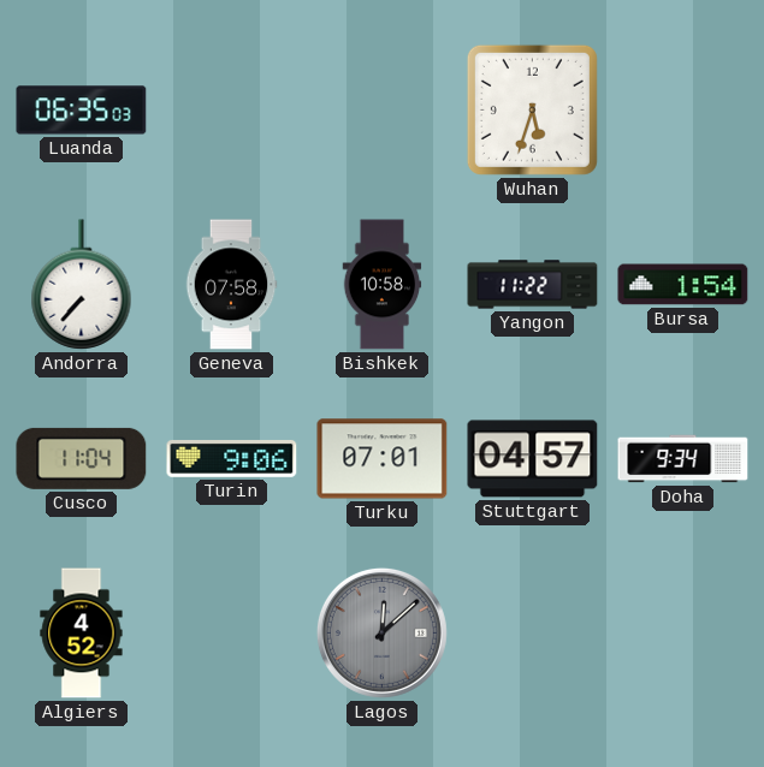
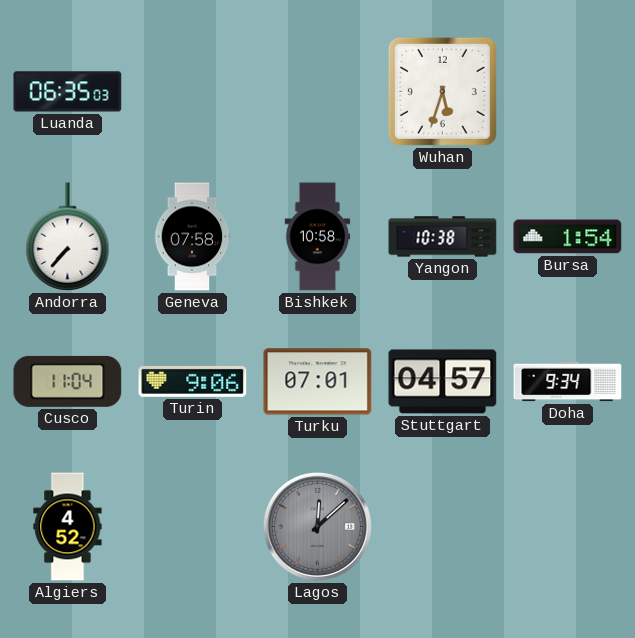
Yangon: 11:22 -> 10:38 (443, 237)
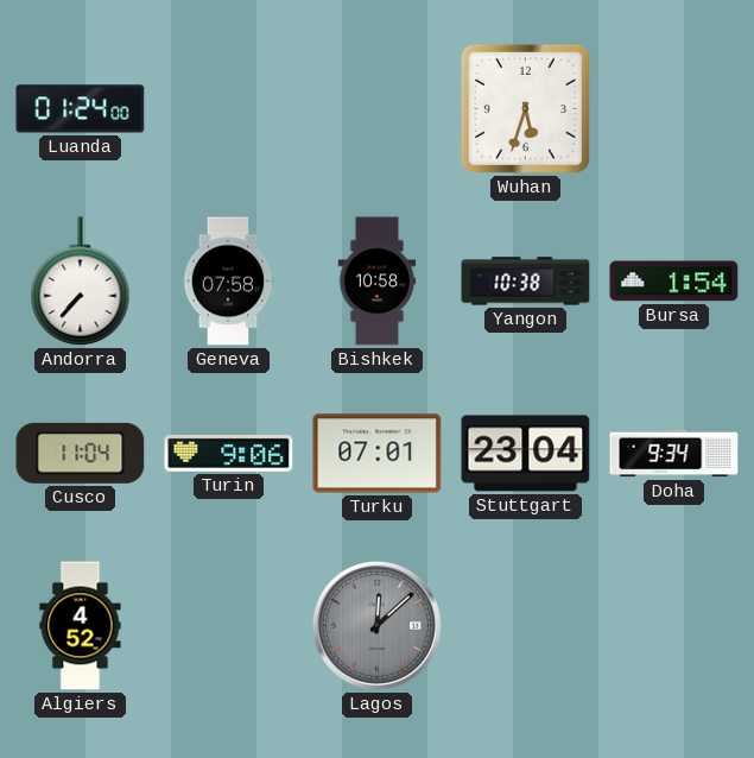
Luanda: 06:35 -> 01:24 (81, 109)
Stuttgart: 04:57 -> 23:04 (526, 454)
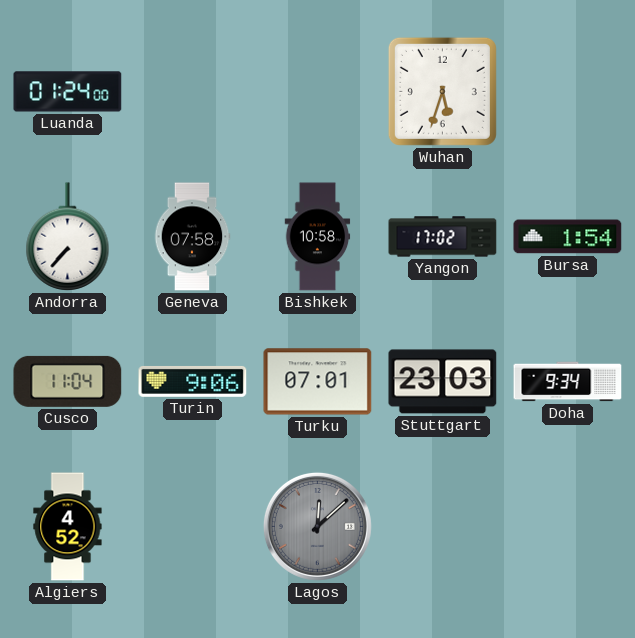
Yangon: 10:38 -> 17:02 (443, 237)
Stuttgart: 23:04 -> 23:03 (443, 382)
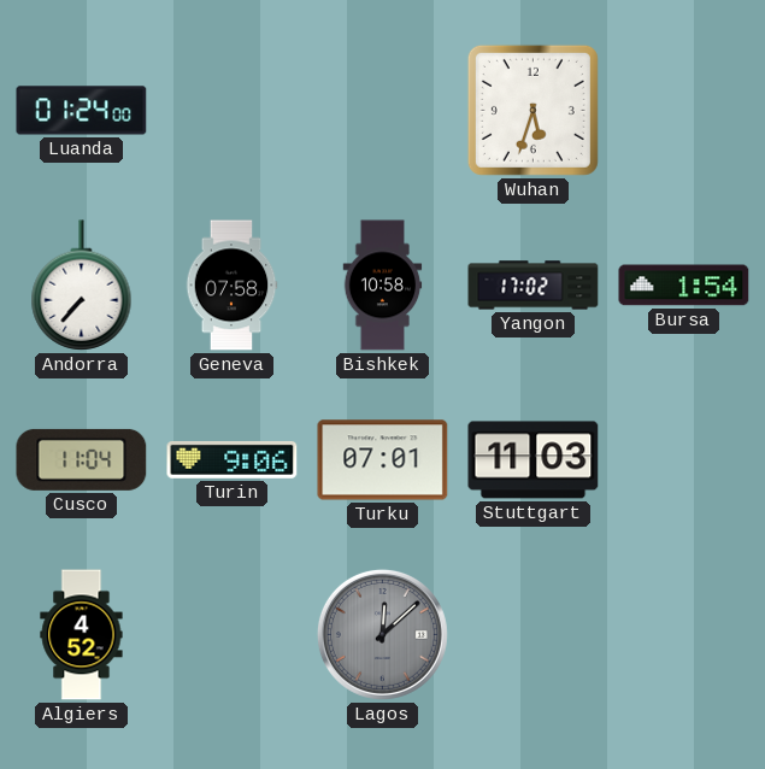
Stuttgart: 23:03 -> 11:03 (534, 460)
Doha: 9:34 -> none (568, 382)
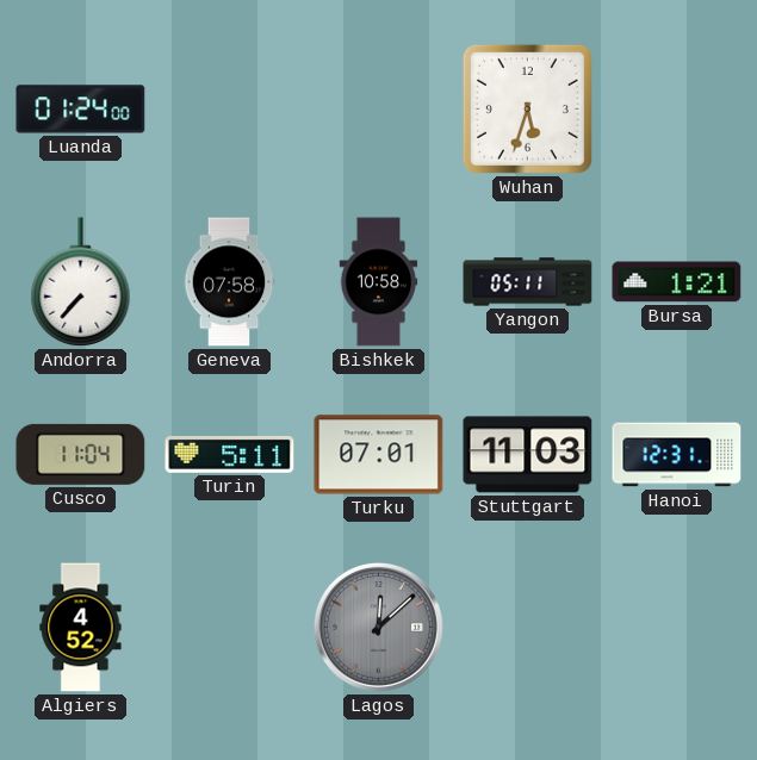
Yangon: 17:02 -> 05:11 (528, 282)
Bursa: 1:54 -> 1:21 (677, 282)
Turin: 9:06 -> 5:11 (230, 454)
Hanoi: none -> 12:31 (677, 455)
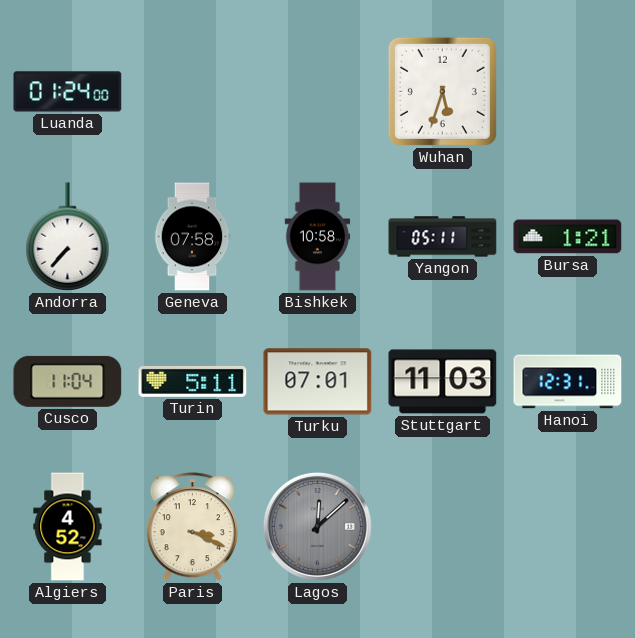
Paris: none -> 3:19 (192, 527)
